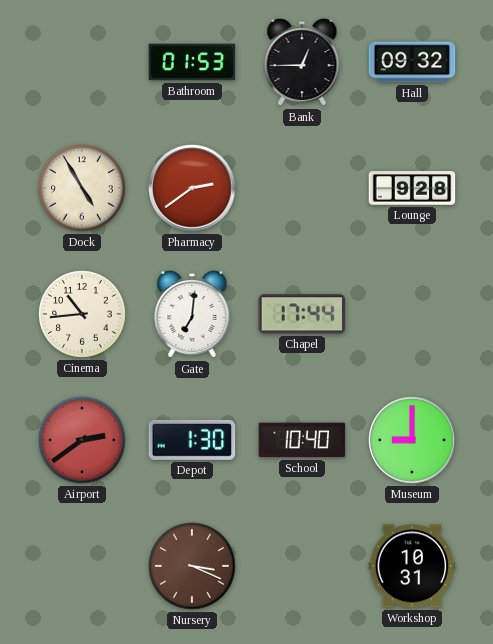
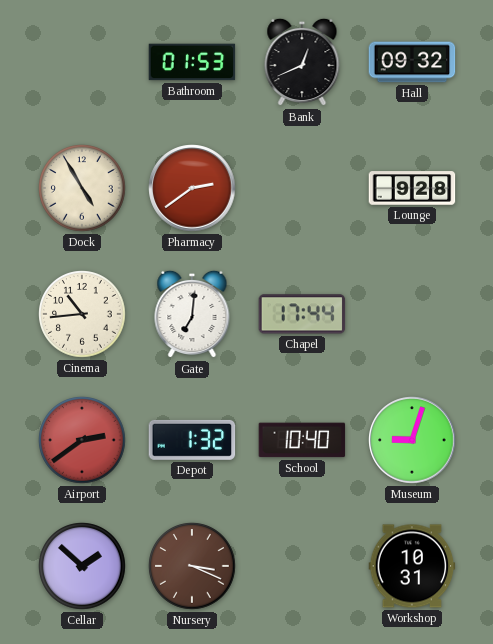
Bank: 12:45 -> 12:41 (302, 62)
Depot: 1:30 -> 1:32 (192, 440)
Museum: 9:00 -> 9:03 (412, 440)
Cellar: none -> 1:52 (82, 566)
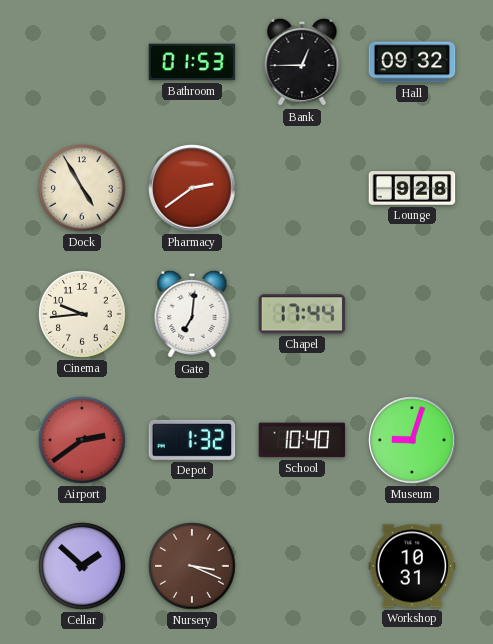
Bank: 12:41 -> 12:45 (302, 62)
Cinema: 10:44 -> 9:44 (82, 314)
